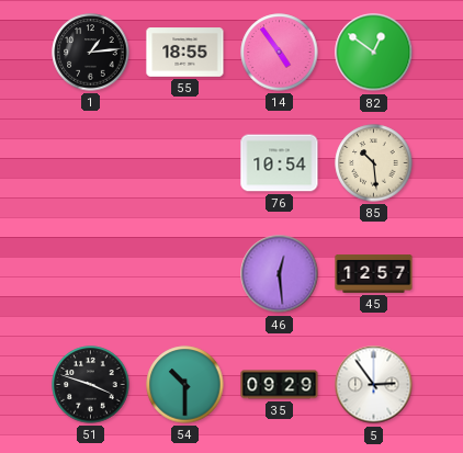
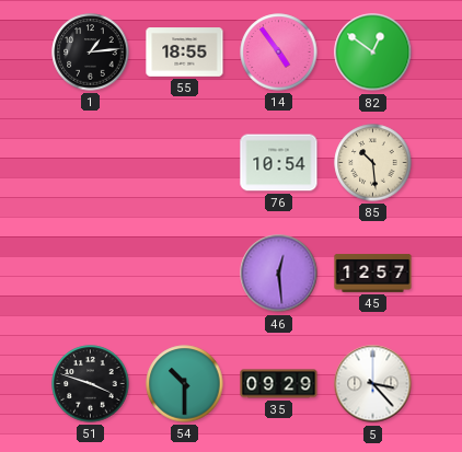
5: 2:54 -> 3:23 (373, 384)
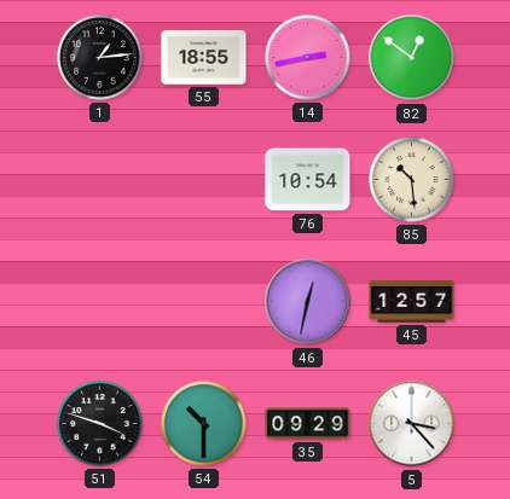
14: 4:54 -> 2:43 (308, 58)
46: 12:29 -> 12:32 (308, 302)
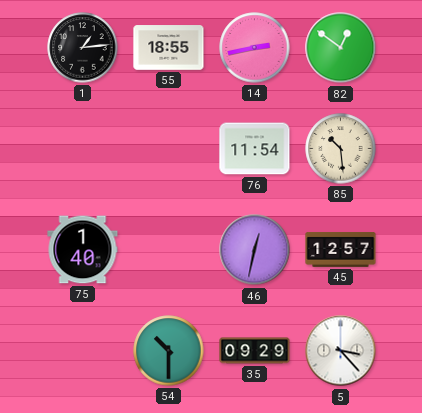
76: 10:54 -> 11:54 (255, 149)
75: none -> 1:40 (83, 250)
51: 3:48 -> none (100, 424)
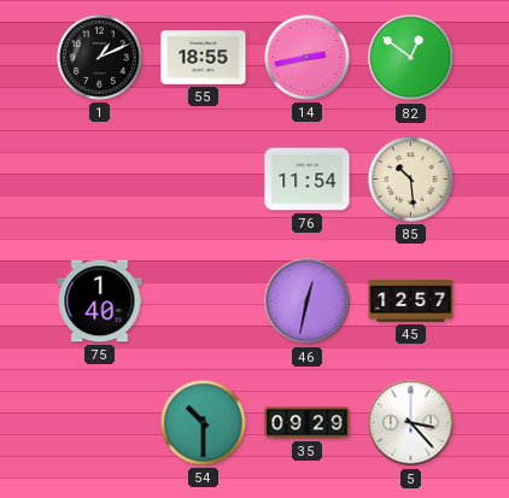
1: 1:14 -> 1:11 (100, 58)
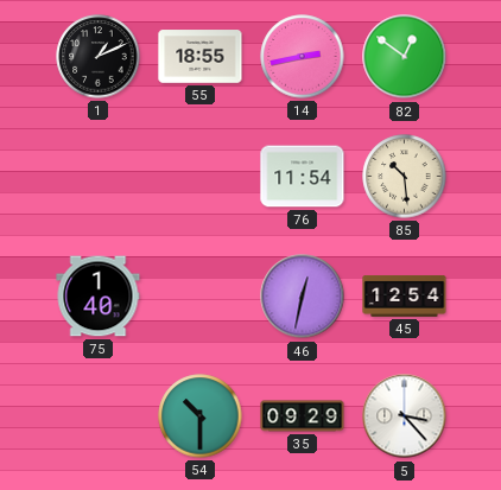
45: 12:57 -> 12:54 (405, 297)
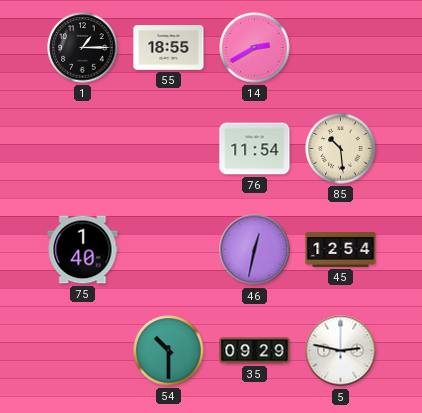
1: 1:11 -> 1:15 (83, 48)
14: 2:43 -> 2:40 (255, 48)
82: 12:51 -> none (405, 57)
5: 3:23 -> 2:47 (341, 351)
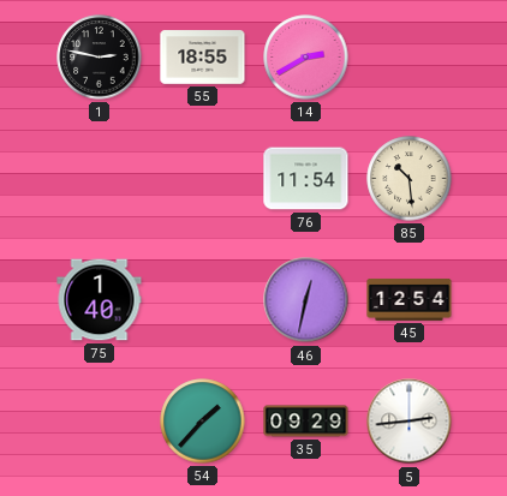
1: 1:15 -> 2:47 (100, 58)
54: 10:30 -> 1:37 (203, 422)
5: 2:47 -> 2:44 (410, 422)
